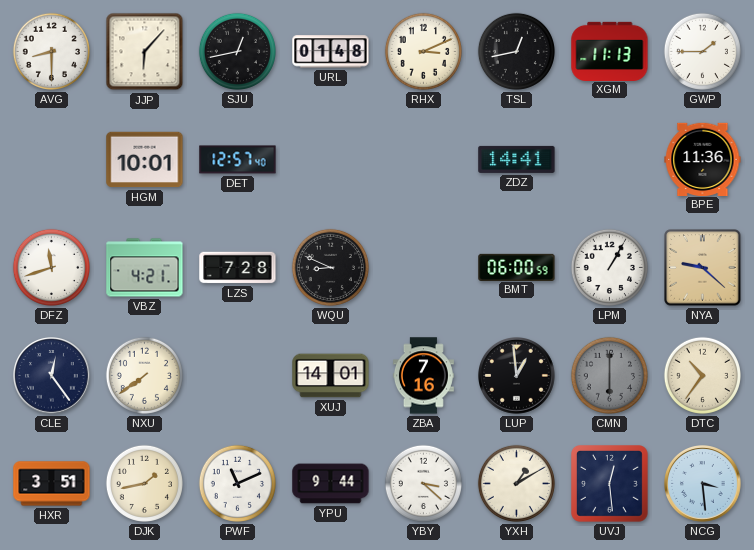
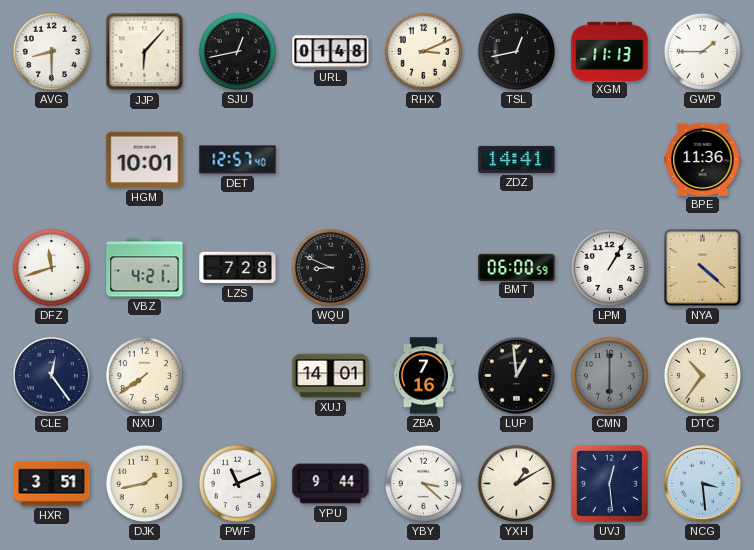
NYA: 9:22 -> 4:22 (703, 268)
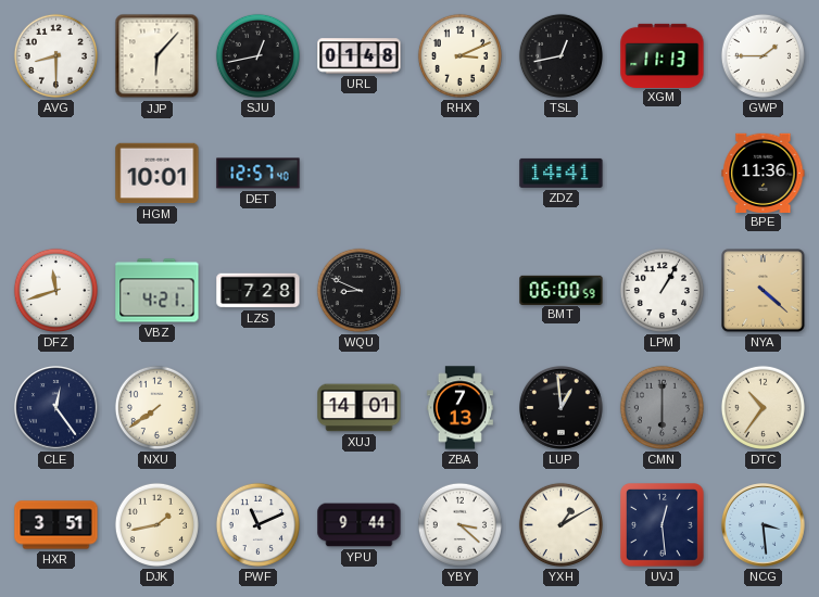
ZBA: 7:16 -> 7:13 (459, 408)
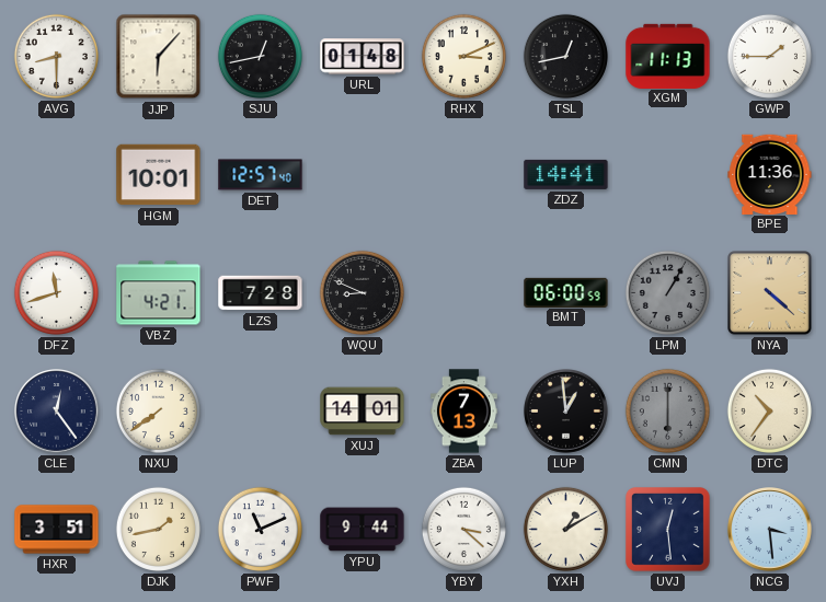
LPM dial: white -> grey (667, 292)
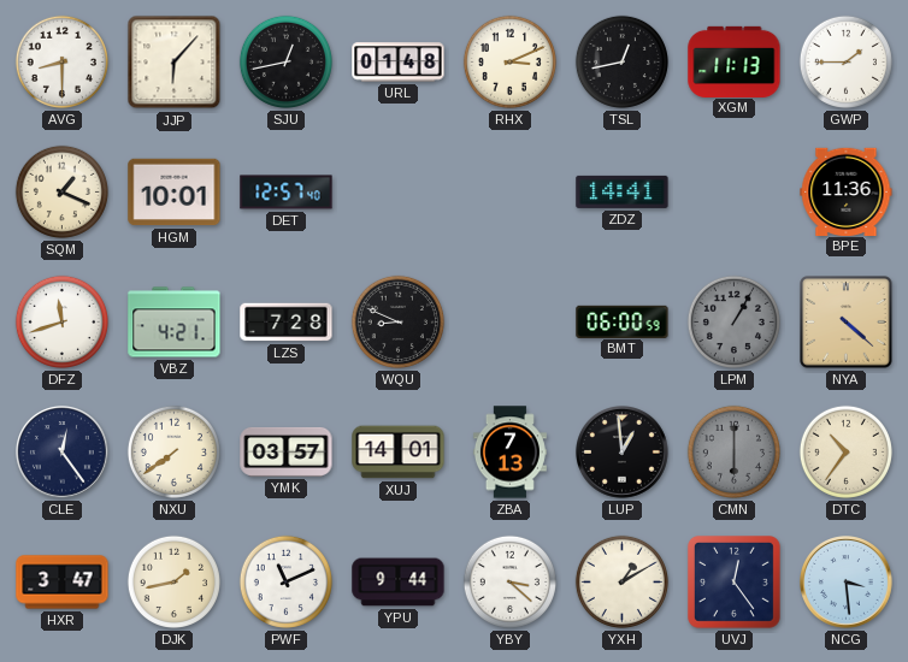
SQM: none -> 1:19 (61, 191)
YMK: none -> 03:57 (287, 451)
HXR: 3:51 -> 3:47 (63, 583)
UVJ: 12:29 -> 12:24 (735, 583)
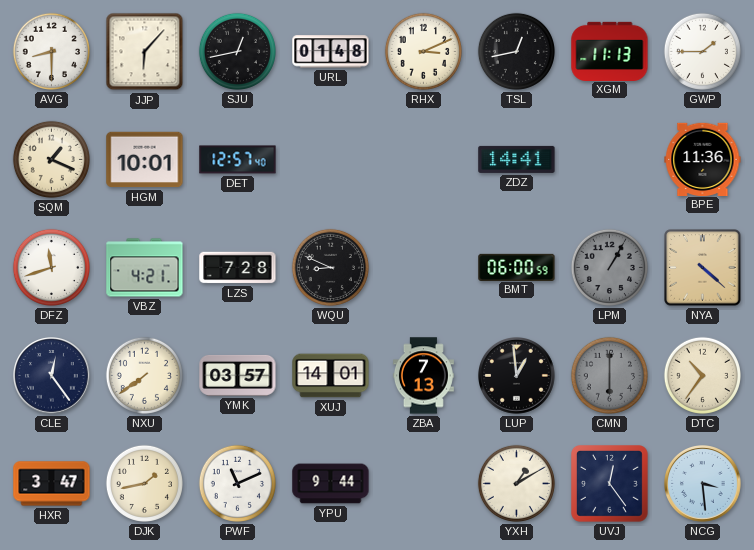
YBY: 3:22 -> none (509, 581)
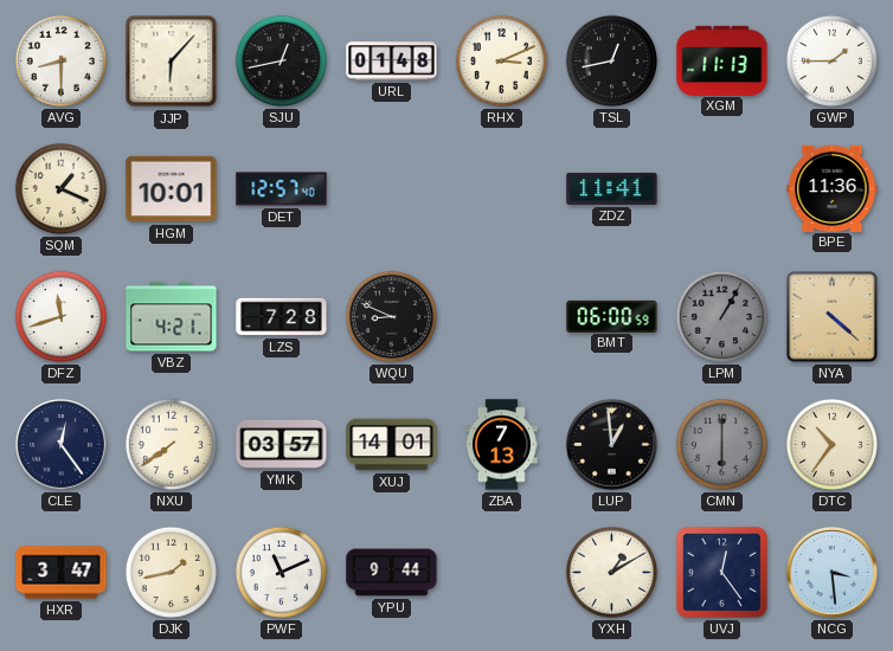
ZDZ: 14:41 -> 11:41 (612, 188)
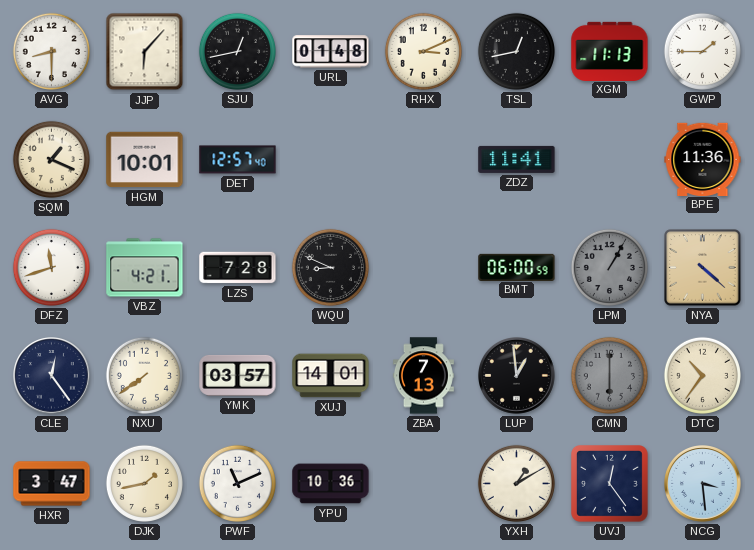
YPU: 9:44 -> 10:36 (331, 484)
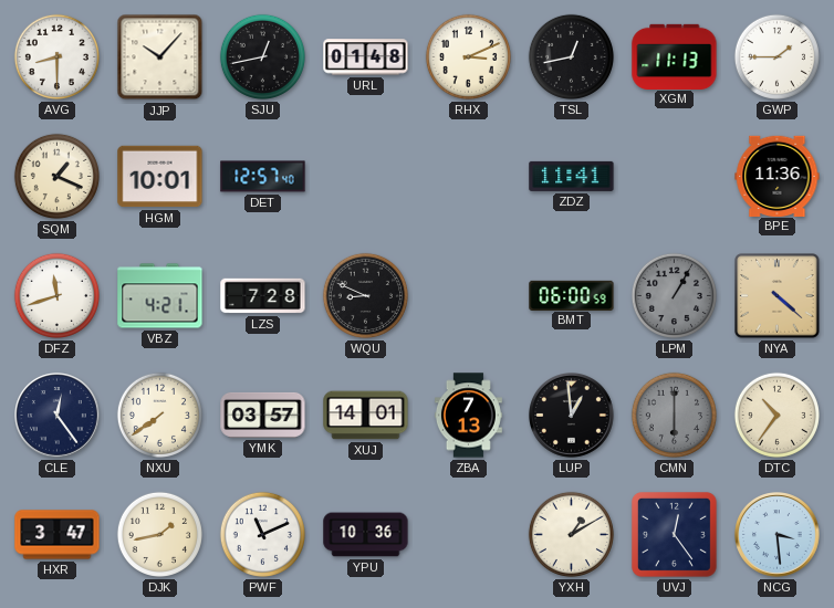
JJP: 6:07 -> 10:07 (160, 57)
